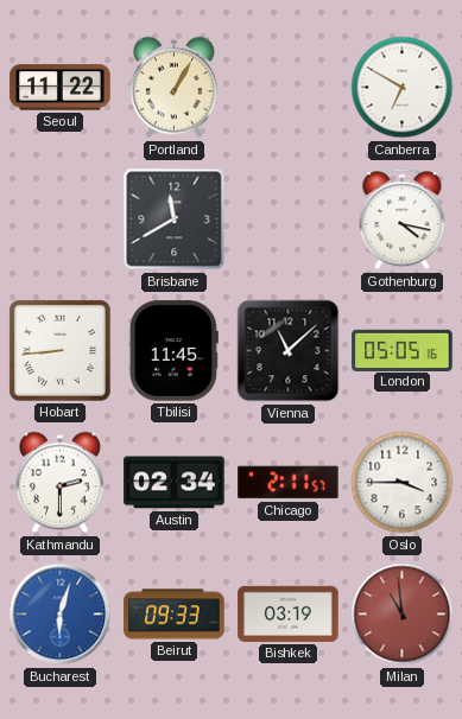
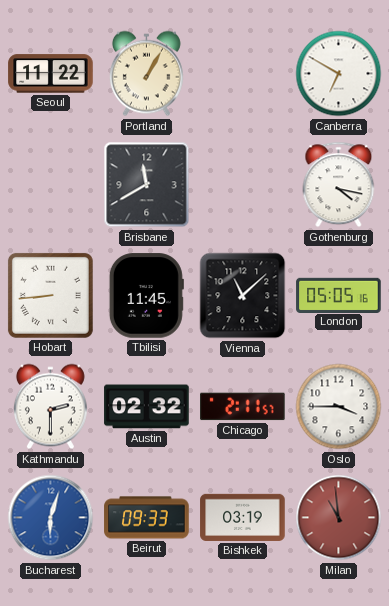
Austin: 02:34 -> 02:32 (147, 407)
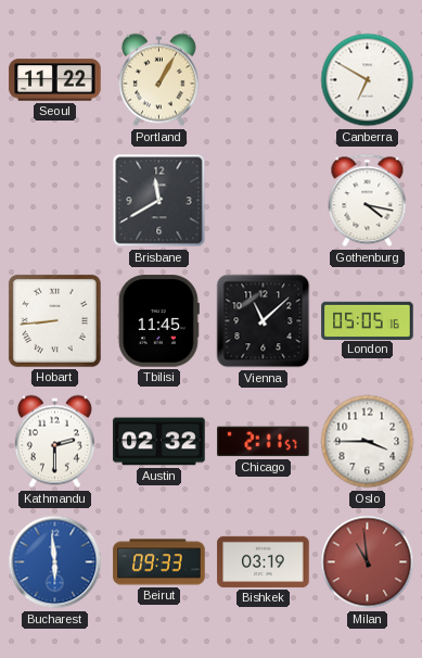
Bucharest: 6:03 -> 5:59 (55, 562)
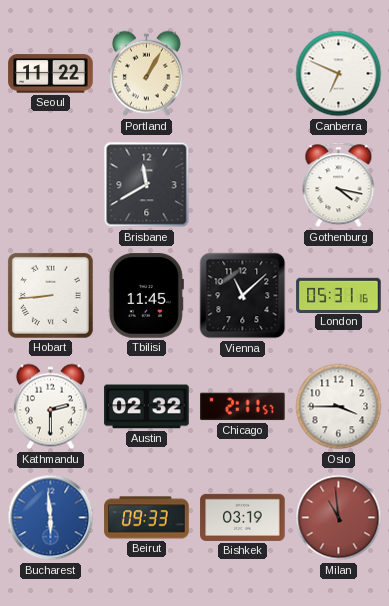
Canberra: 6:50 -> 6:49 (339, 74)
London: 05:05 -> 05:31 (339, 295)
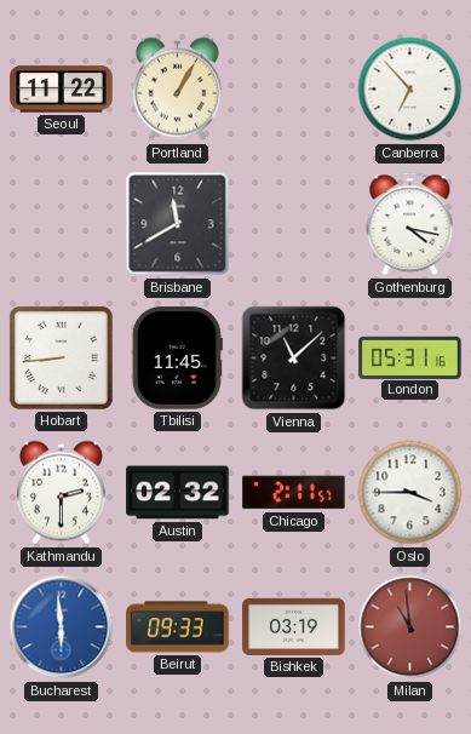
Canberra: 6:49 -> 6:53 (410, 90)
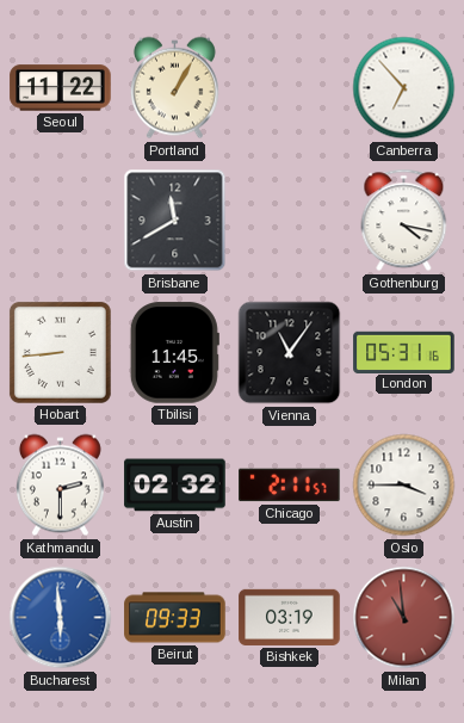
Vienna: 11:08 -> 11:06 (290, 353)
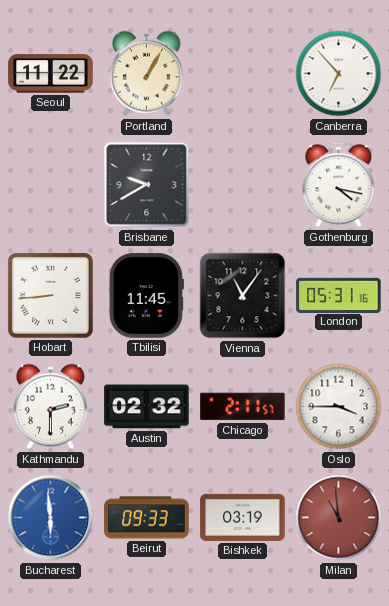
Brisbane: 11:40 -> 9:40 (147, 185)
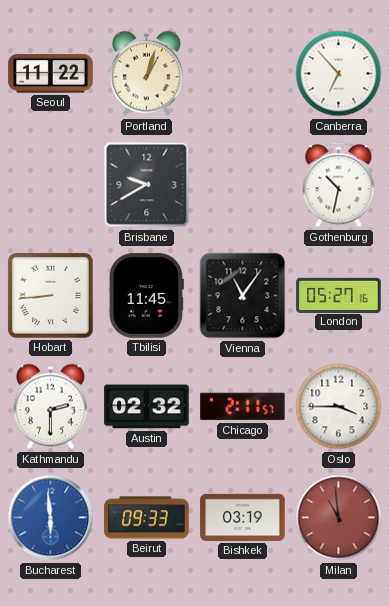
Portland: 1:05 -> 1:03 (146, 74)
Gothenburg: 4:17 -> 10:32 (339, 185)
London: 05:31 -> 05:27 (339, 295)
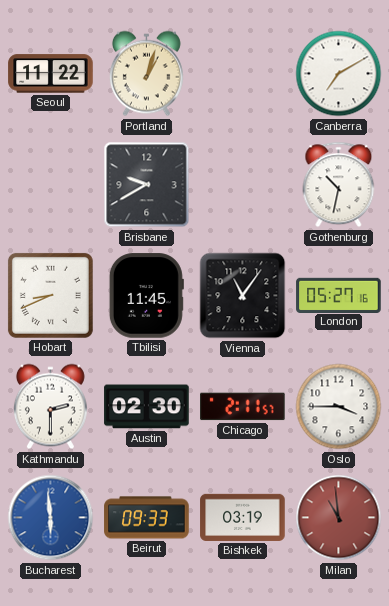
Canberra: 6:53 -> 7:10 (339, 74)
Hobart: 8:44 -> 8:41 (50, 295)
Austin: 02:32 -> 02:30 (147, 407)
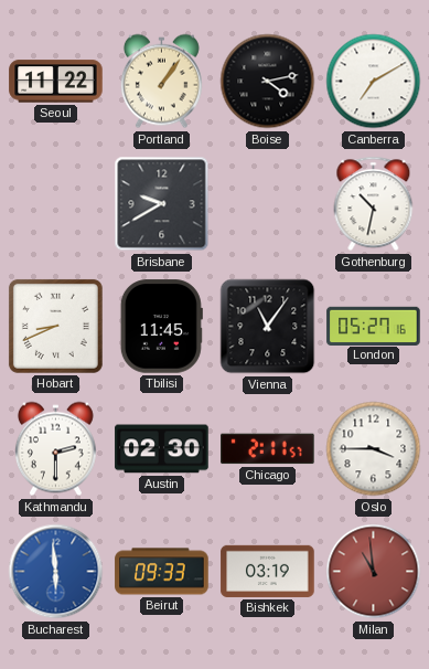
Portland: 1:03 -> 1:06 (161, 82)
Boise: none -> 4:13 (268, 82)
